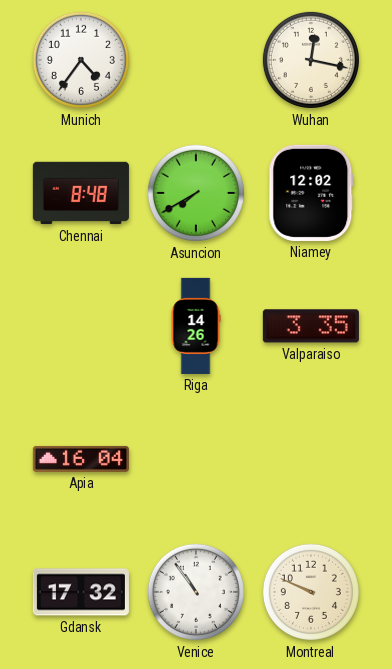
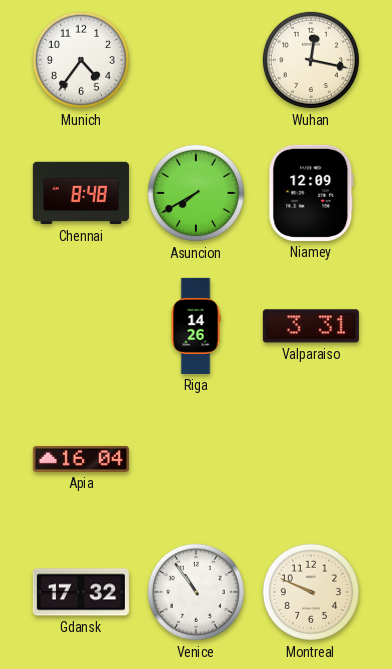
Niamey: 12:02 -> 12:09 (311, 193)
Valparaiso: 3:35 -> 3:31 (311, 326)
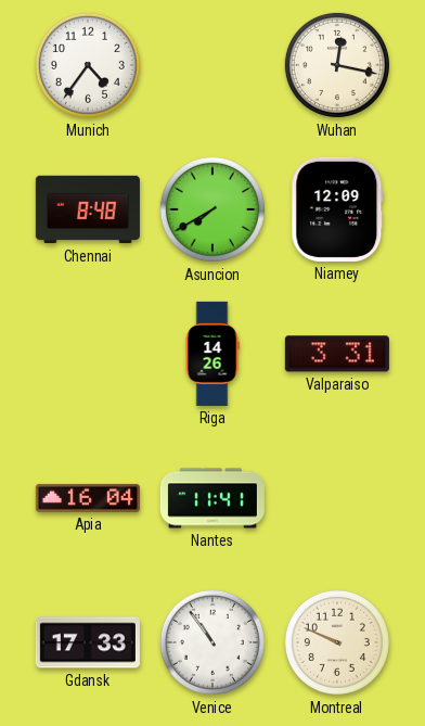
Nantes: none -> 11:41 (212, 498)
Gdansk: 17:32 -> 17:33 (88, 642)
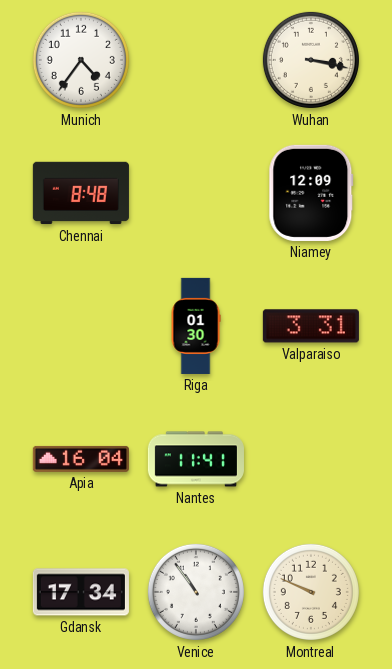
Wuhan: 12:17 -> 3:17 (311, 60)
Asuncion: 7:40 -> none (212, 209)
Riga: 14:26 -> 01:30 (196, 326)
Gdansk: 17:33 -> 17:34 (81, 592)
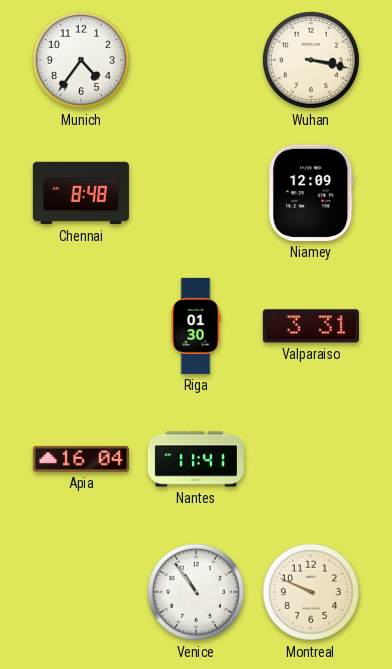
Gdansk: 17:34 -> none (81, 592)
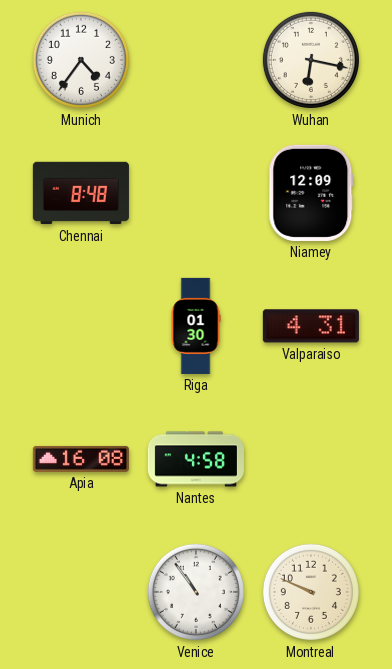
Wuhan: 3:17 -> 6:17 (311, 60)
Valparaiso: 3:31 -> 4:31 (311, 326)
Apia: 16:04 -> 16:08 (81, 459)
Nantes: 11:41 -> 4:58 (196, 459)
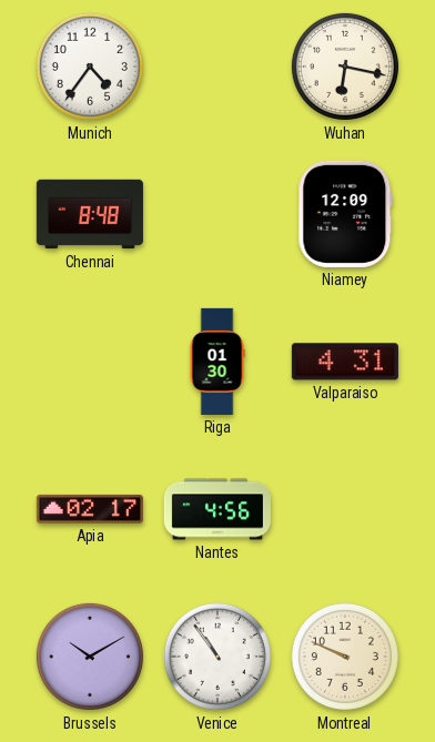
Apia: 16:08 -> 02:17 (90, 509)
Nantes: 4:58 -> 4:56 (217, 509)
Brussels: none -> 10:10 (90, 657)
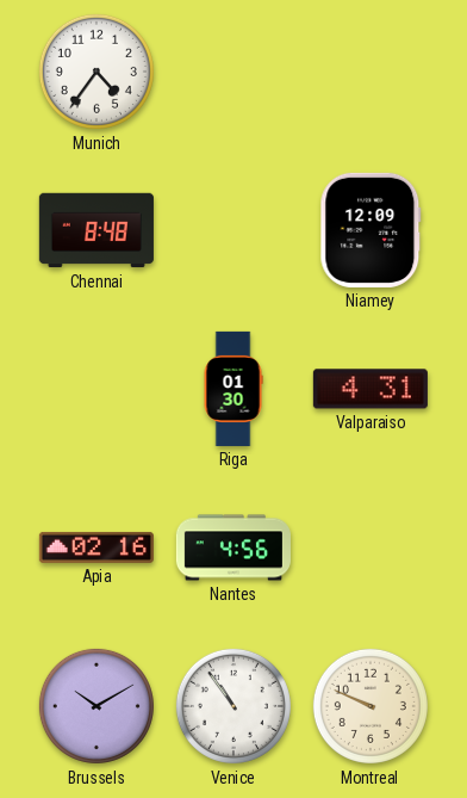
Wuhan: 6:17 -> none (345, 67)
Apia: 02:17 -> 02:16 (96, 548)
